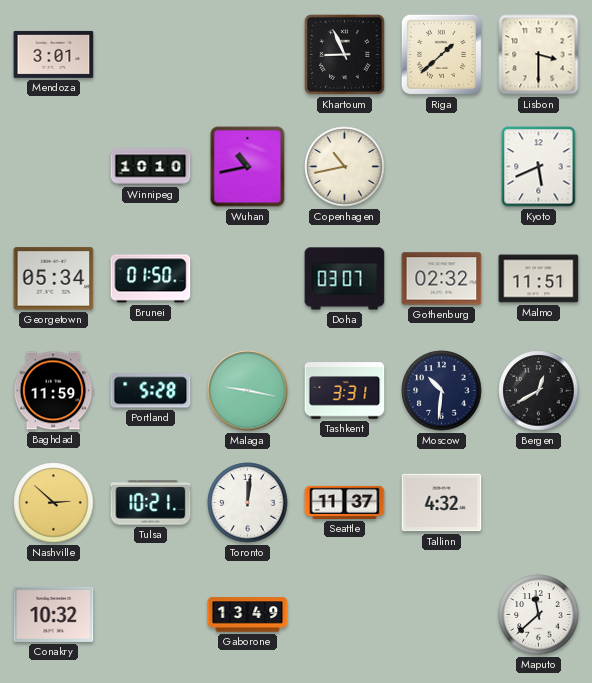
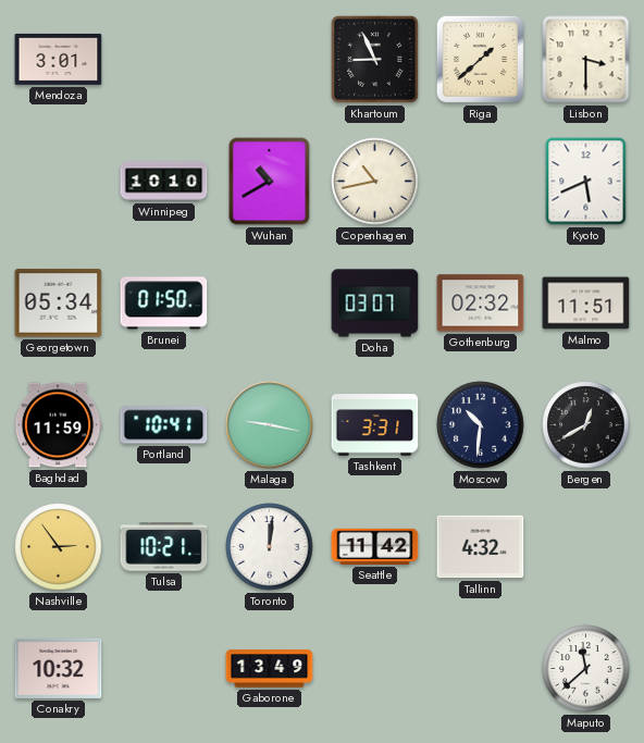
Wuhan: 10:43 -> 10:40 (270, 182)
Portland: 5:28 -> 10:41 (164, 425)
Nashville: 2:52 -> 2:54 (59, 547)
Seattle: 11:37 -> 11:42 (375, 546)
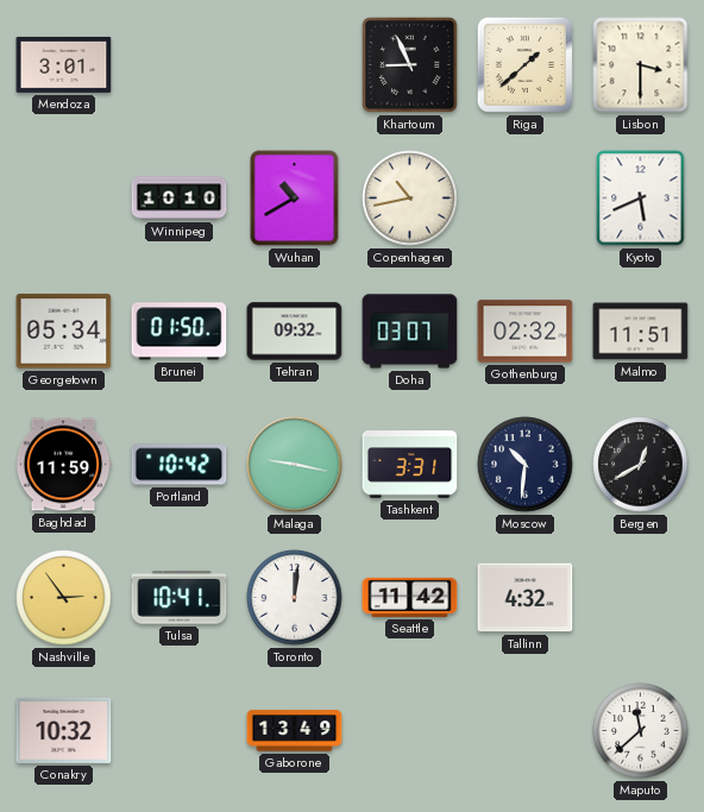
Tehran: none -> 09:32 (295, 332)
Portland: 10:41 -> 10:42 (180, 465)
Tulsa: 10:21 -> 10:41 (180, 598)
